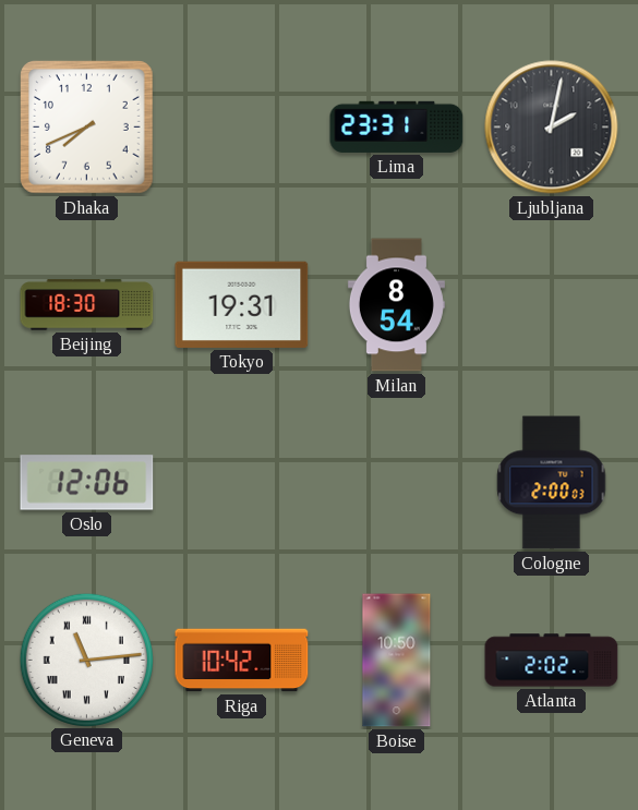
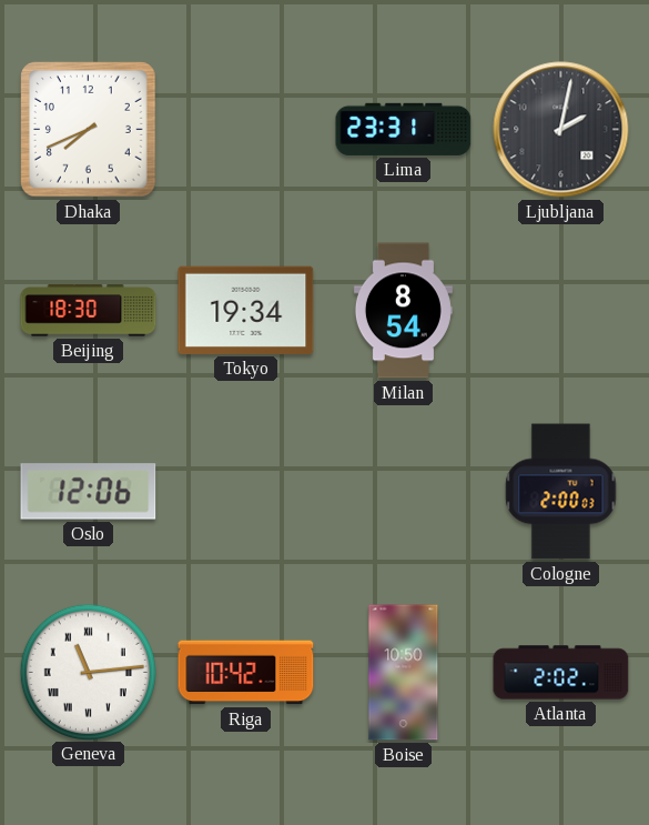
Tokyo: 19:31 -> 19:34 (246, 310)
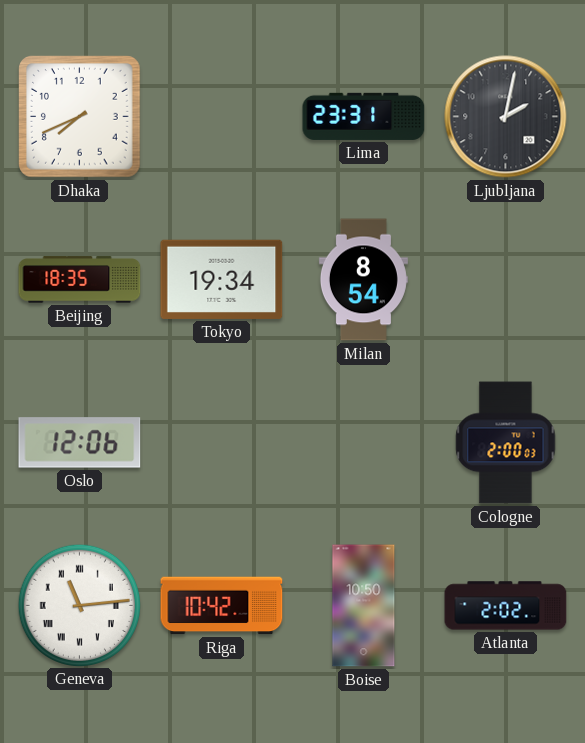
Beijing: 18:30 -> 18:35 (80, 280)
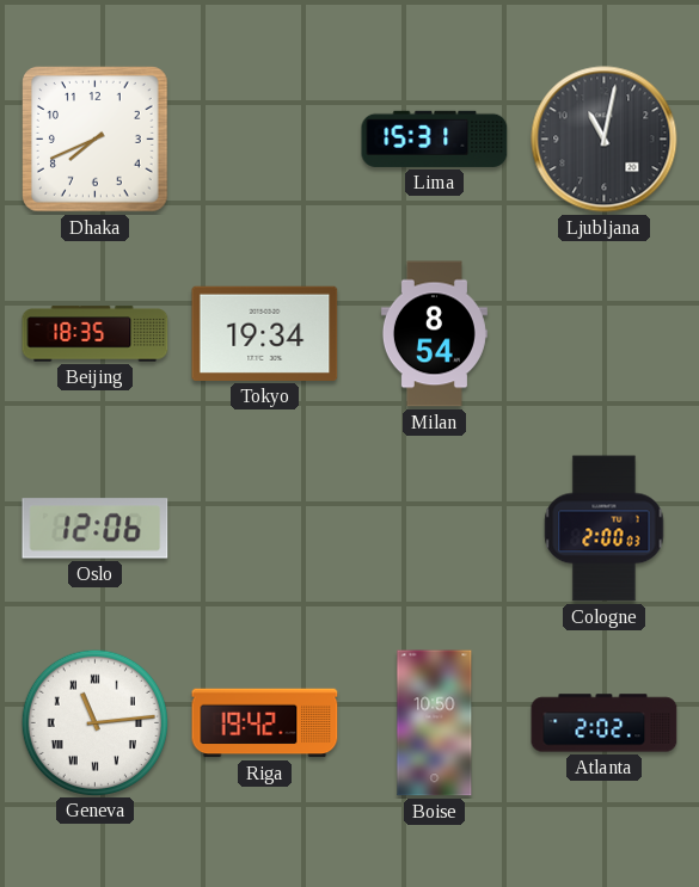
Lima: 23:31 -> 15:31 (435, 138)
Ljubljana: 2:02 -> 11:02 (605, 140)
Riga: 10:42 -> 19:42 (265, 723)
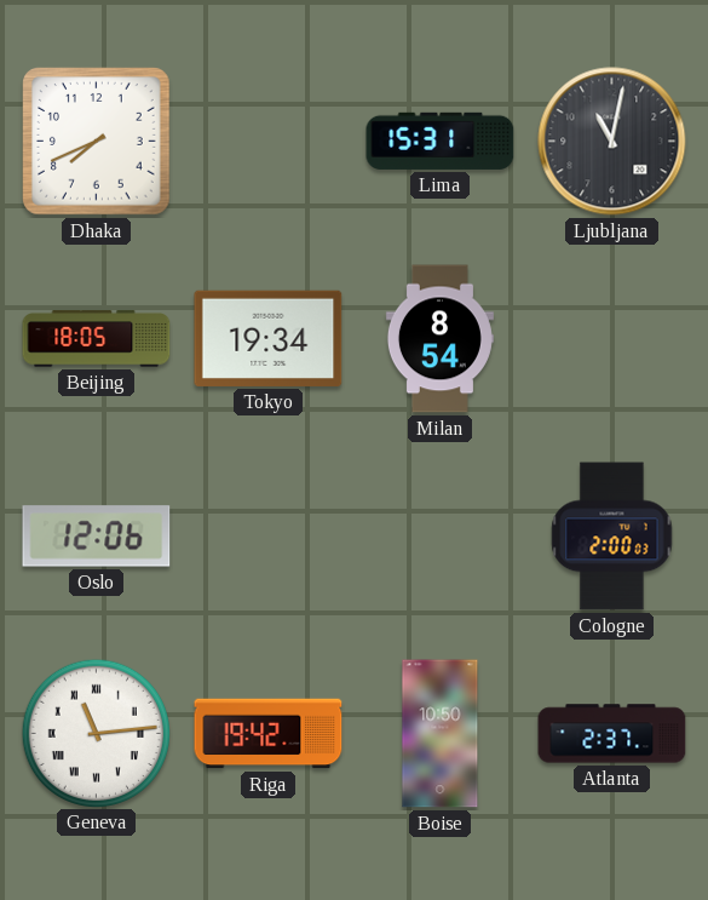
Beijing: 18:35 -> 18:05 (97, 339)
Atlanta: 2:02 -> 2:37 (612, 734)
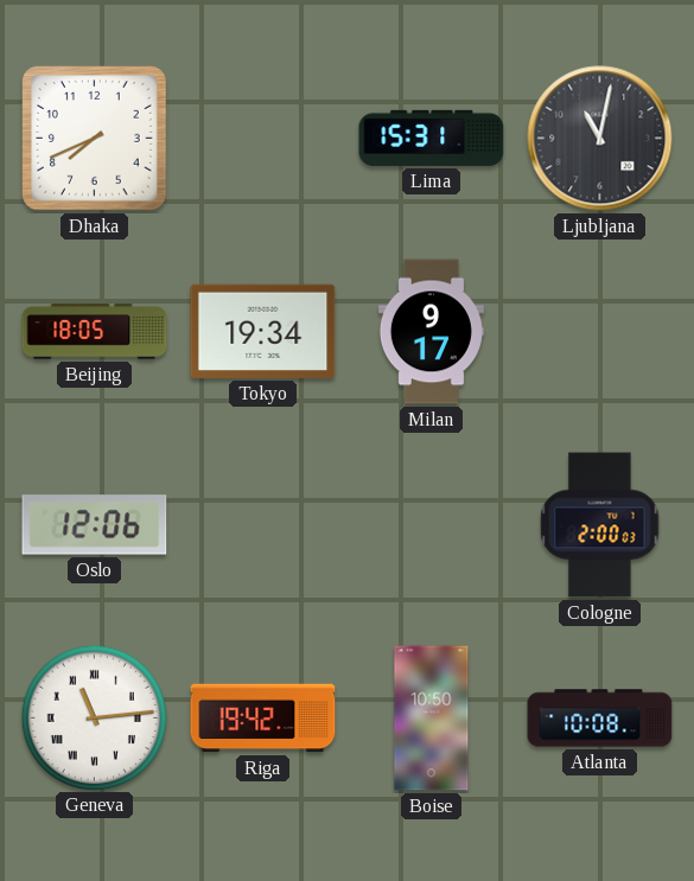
Milan: 8:54 -> 9:17 (431, 332)
Atlanta: 2:37 -> 10:08 (600, 719)
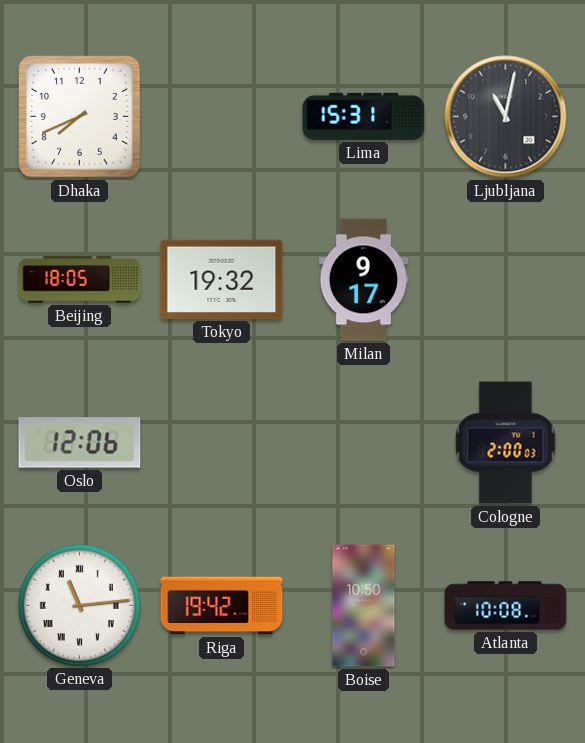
Tokyo: 19:34 -> 19:32 (222, 279)
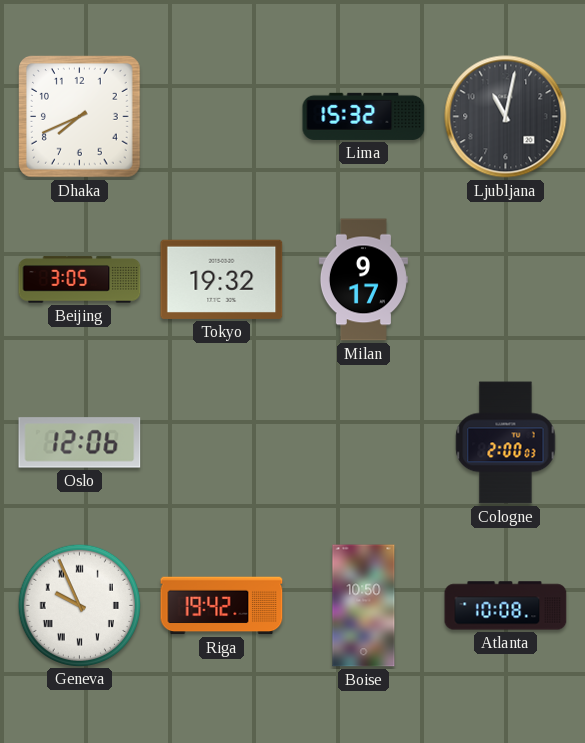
Lima: 15:31 -> 15:32 (364, 116)
Beijing: 18:05 -> 3:05 (80, 280)
Geneva: 11:14 -> 9:56 (79, 605)
